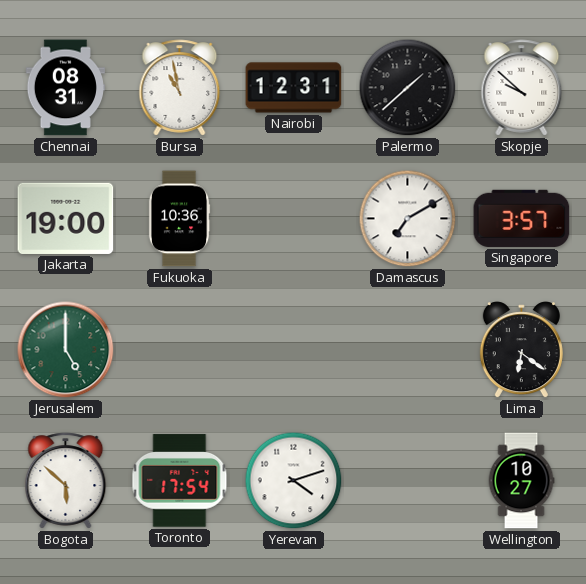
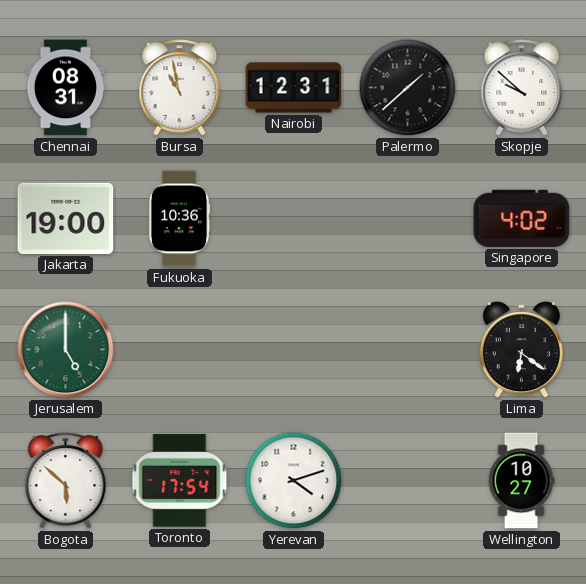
Damascus: 7:10 -> none (408, 219)
Singapore: 3:57 -> 4:02 (522, 218)
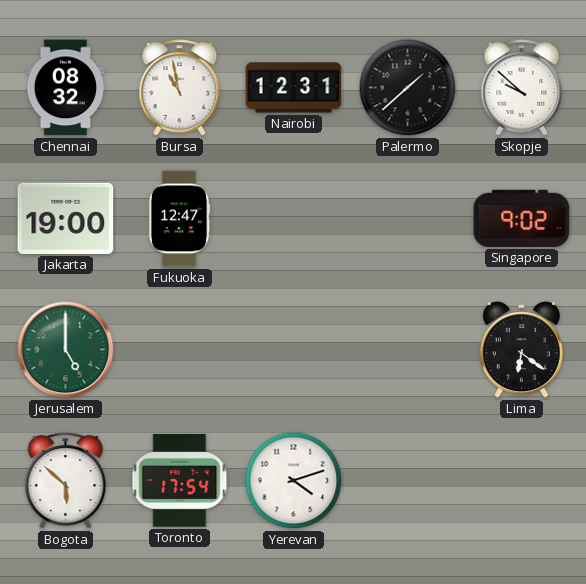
Chennai: 08:31 -> 08:32 (65, 88)
Fukuoka: 10:36 -> 12:47 (179, 219)
Singapore: 4:02 -> 9:02 (522, 218)
Wellington: 10:27 -> none (521, 481)
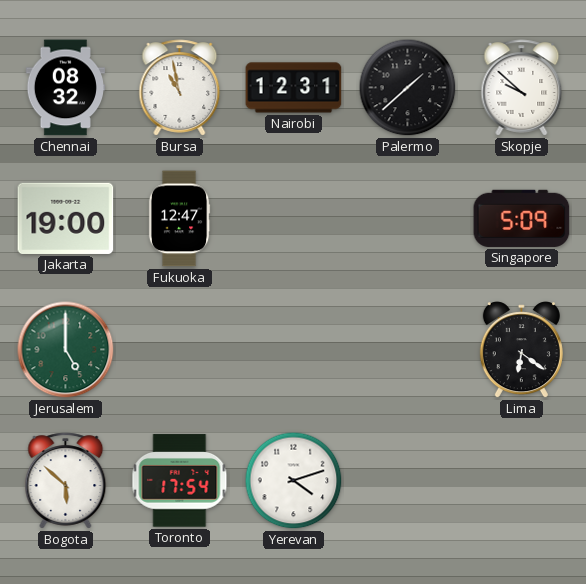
Singapore: 9:02 -> 5:09 (522, 218)
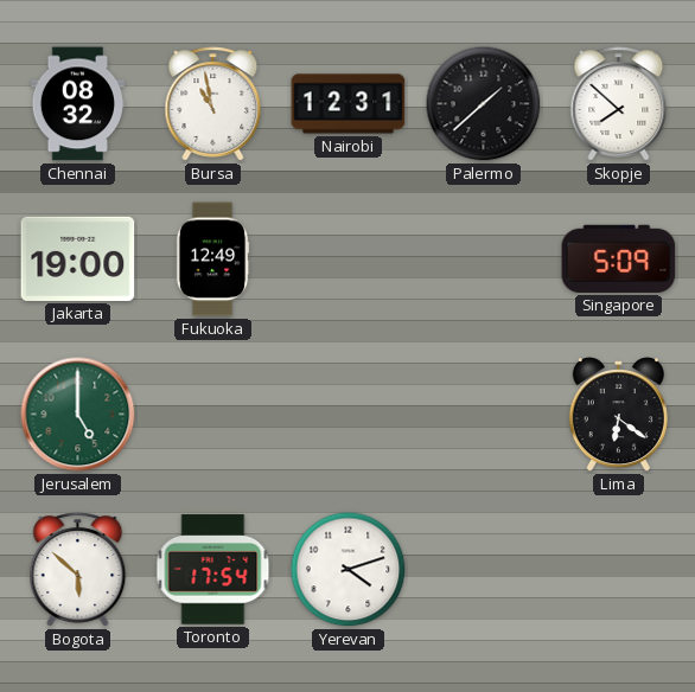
Skopje: 9:52 -> 7:52 (619, 104)
Fukuoka: 12:47 -> 12:49 (212, 259)
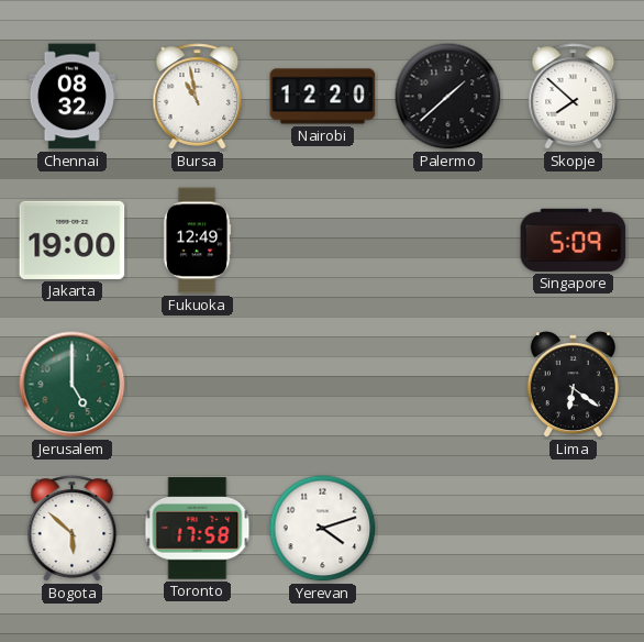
Nairobi: 12:31 -> 12:20 (323, 97)
Toronto: 17:54 -> 17:58 (198, 529)
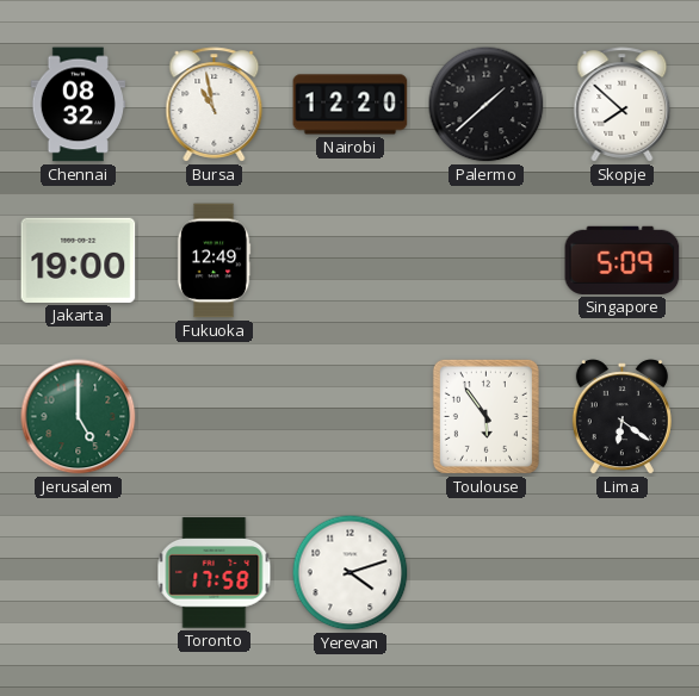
Toulouse: none -> 5:54 (485, 416)
Bogota: 5:52 -> none (73, 529)
